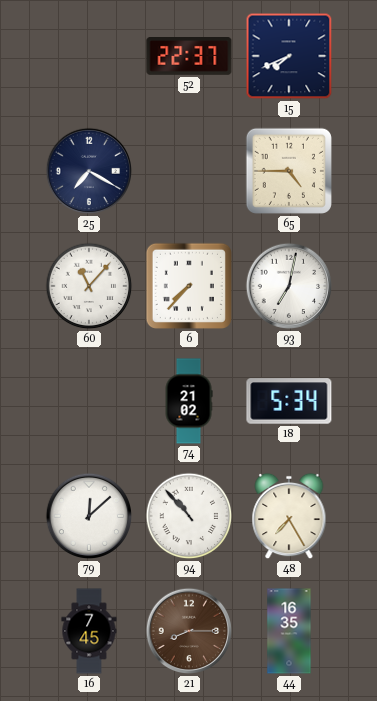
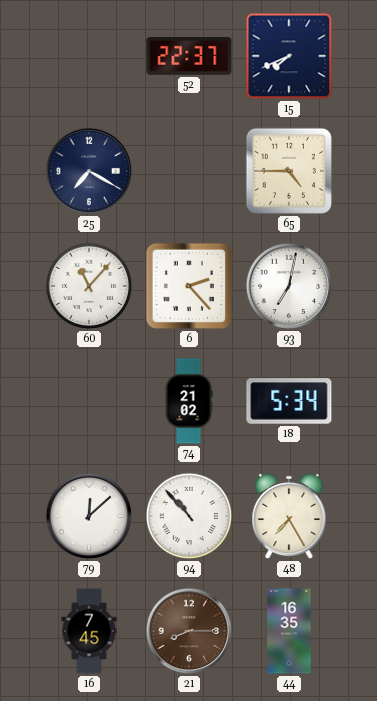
6: 7:37 -> 2:23 (189, 286)
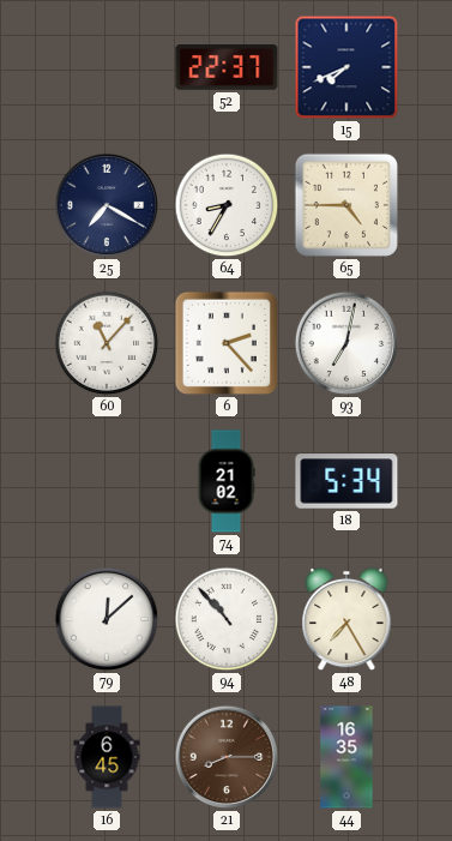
64: none -> 8:35 (227, 205)
16: 7:45 -> 6:45 (107, 757)
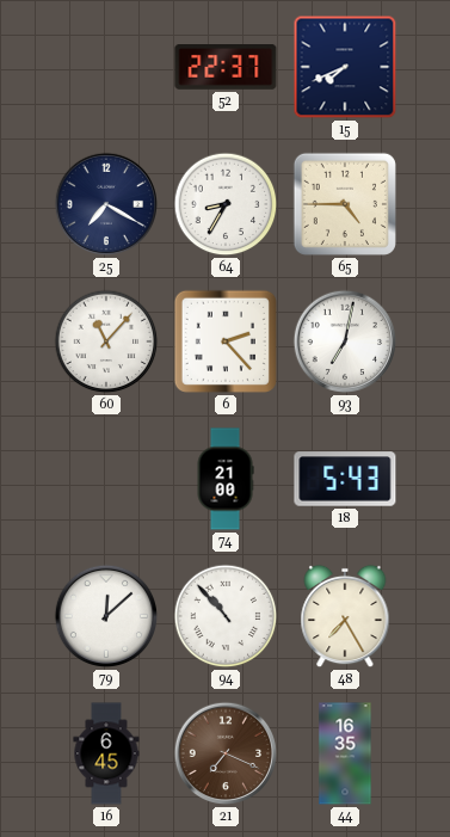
74: 21:02 -> 21:00 (226, 479)
18: 5:34 -> 5:43 (345, 479)
21: 8:15 -> 7:19 (226, 753)
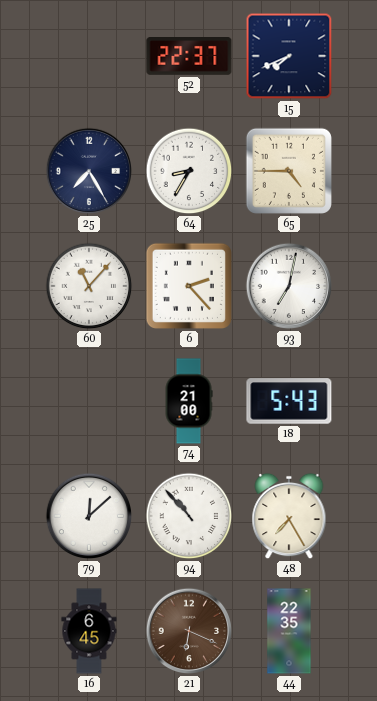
25: 7:20 -> 7:25 (89, 171)
21: 7:19 -> 6:19 (189, 631)
44: 16:35 -> 22:35 (289, 631)
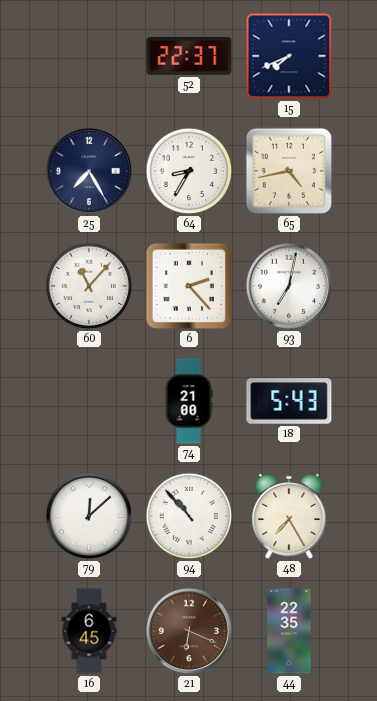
65: 4:45 -> 4:43 (289, 171)
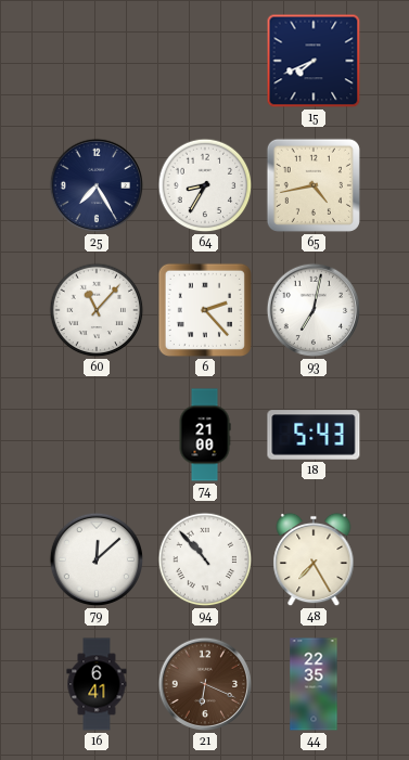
52: 22:37 -> none (189, 57)
16: 6:45 -> 6:41 (97, 684)
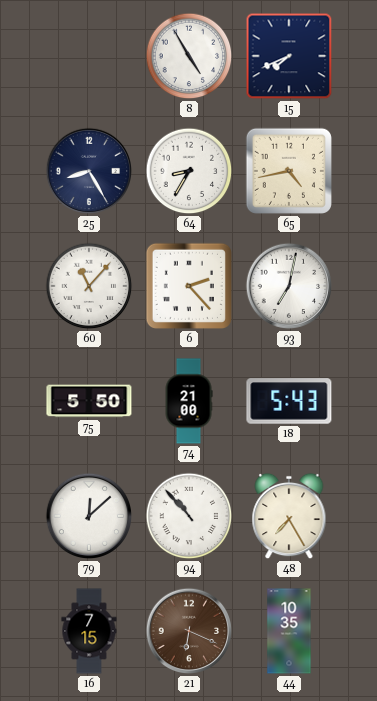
8: none -> 4:55 (189, 56)
25: 7:25 -> 8:25 (89, 171)
75: none -> 5:50 (89, 401)
16: 6:41 -> 7:15 (89, 631)
44: 22:35 -> 10:35 (289, 631)
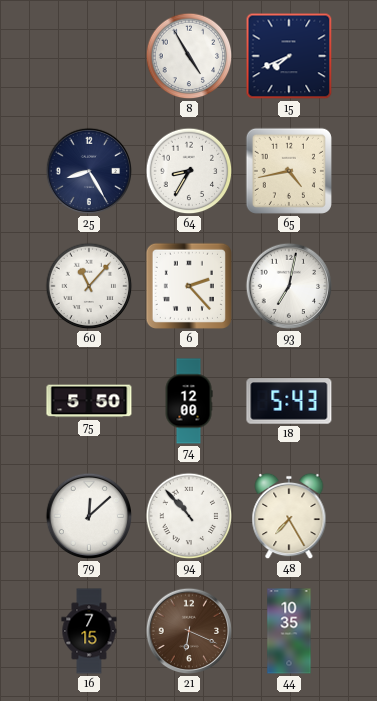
74: 21:00 -> 12:00 (189, 401)
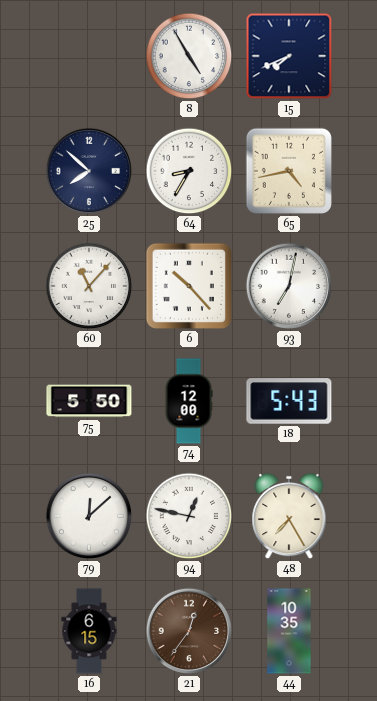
25: 8:25 -> 7:52 (89, 171)
6: 2:23 -> 10:23 (189, 286)
94: 10:53 -> 12:47 (189, 516)
16: 7:15 -> 6:15 (89, 631)
21: 6:19 -> 12:36 (189, 631)
